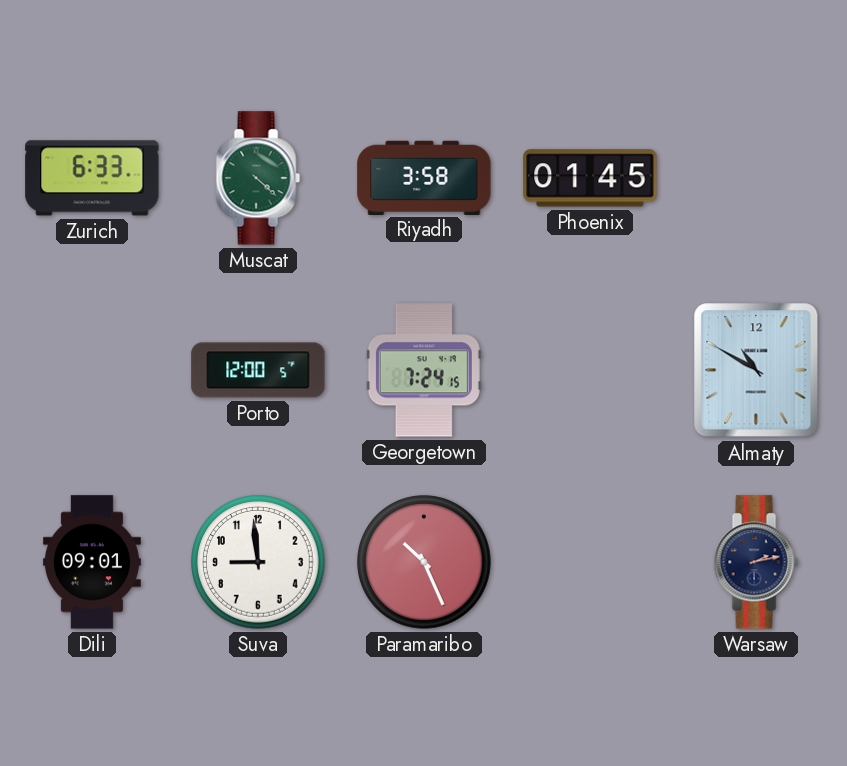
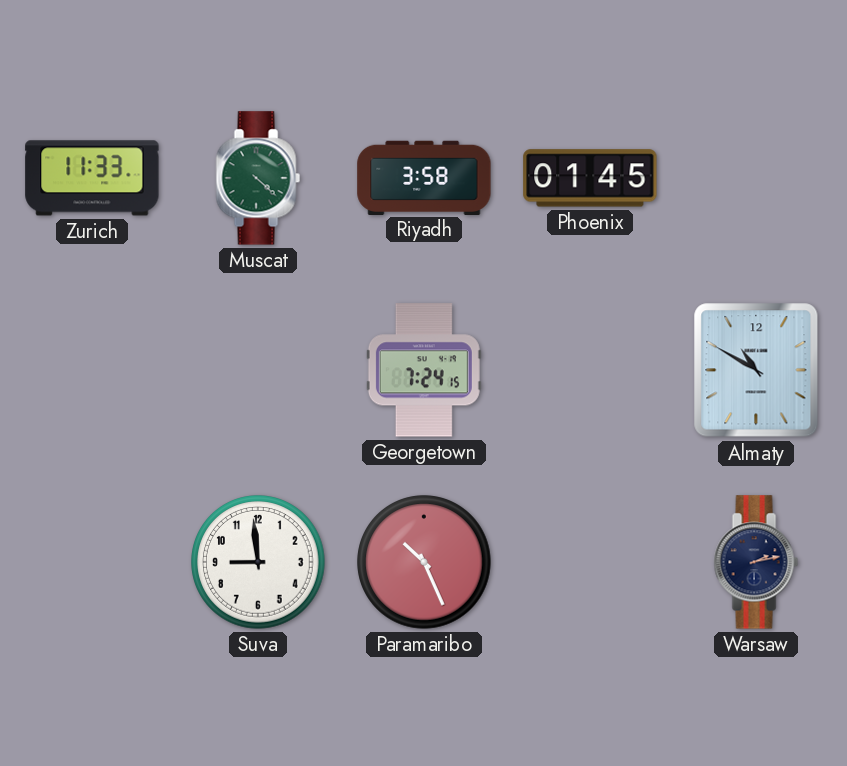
Zurich: 6:33 -> 11:33 (92, 178)
Porto: 12:00 -> none (258, 370)
Dili: 09:01 -> none (92, 562)
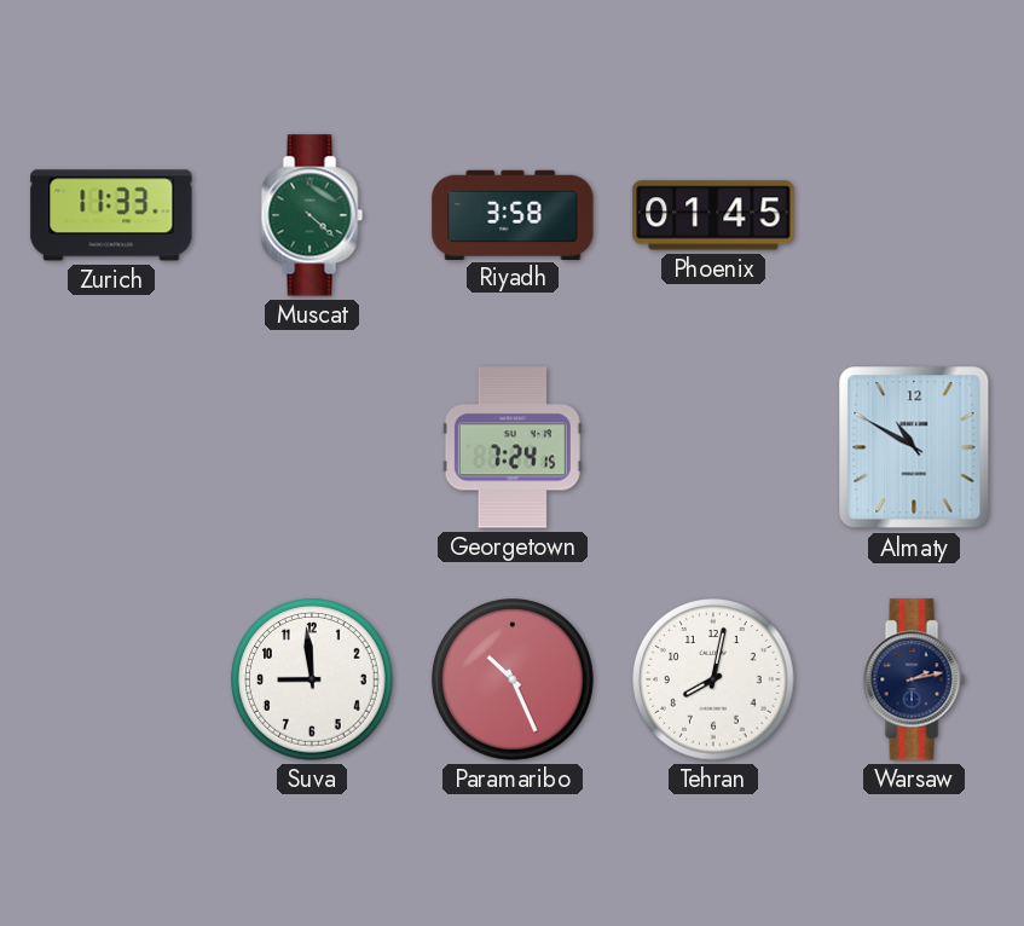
Tehran: none -> 8:02 (713, 679)
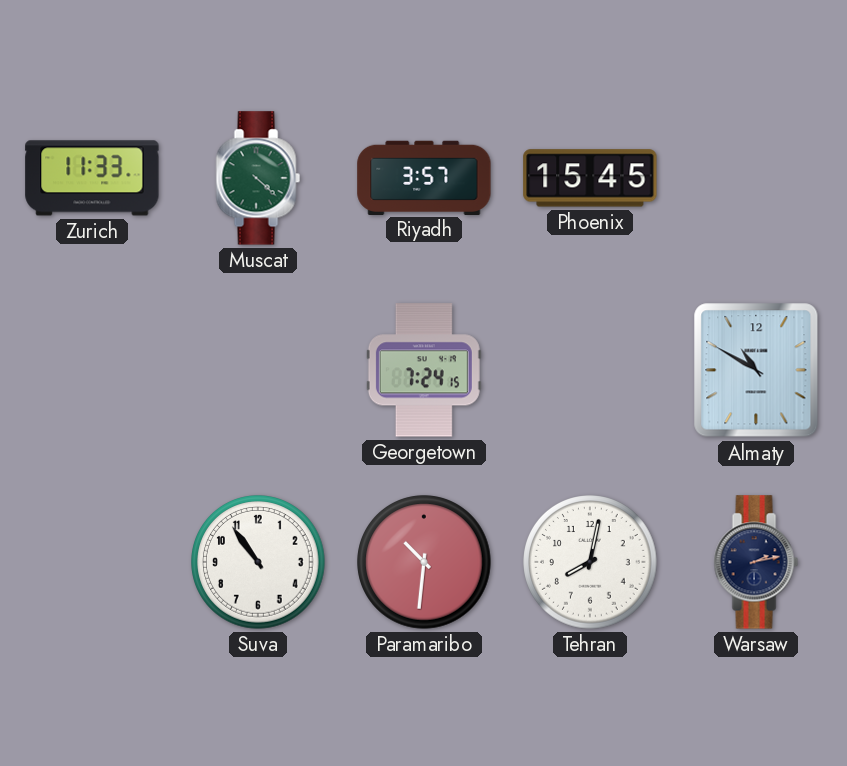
Riyadh: 3:58 -> 3:57 (424, 177)
Phoenix: 01:45 -> 15:45 (590, 178)
Suva: 8:59 -> 10:54 (258, 562)
Paramaribo: 10:26 -> 10:31 (424, 562)
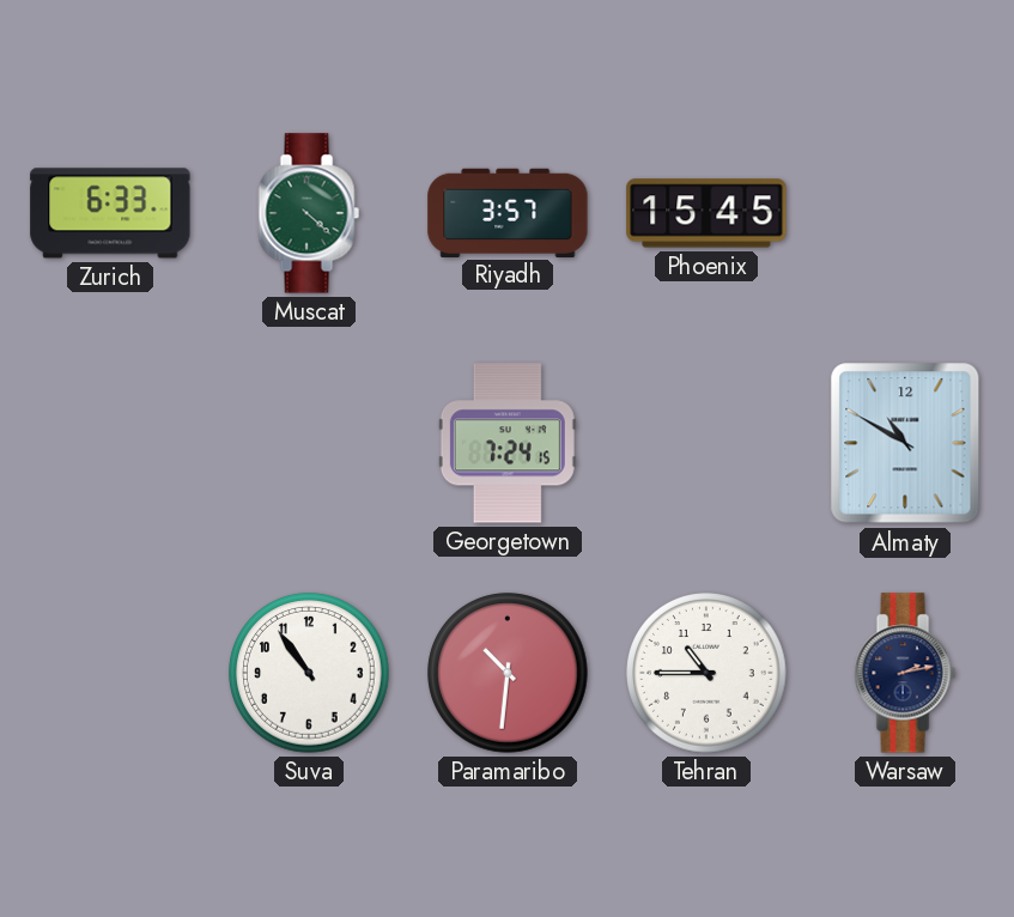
Zurich: 11:33 -> 6:33 (110, 213)
Tehran: 8:02 -> 10:45 (706, 673)
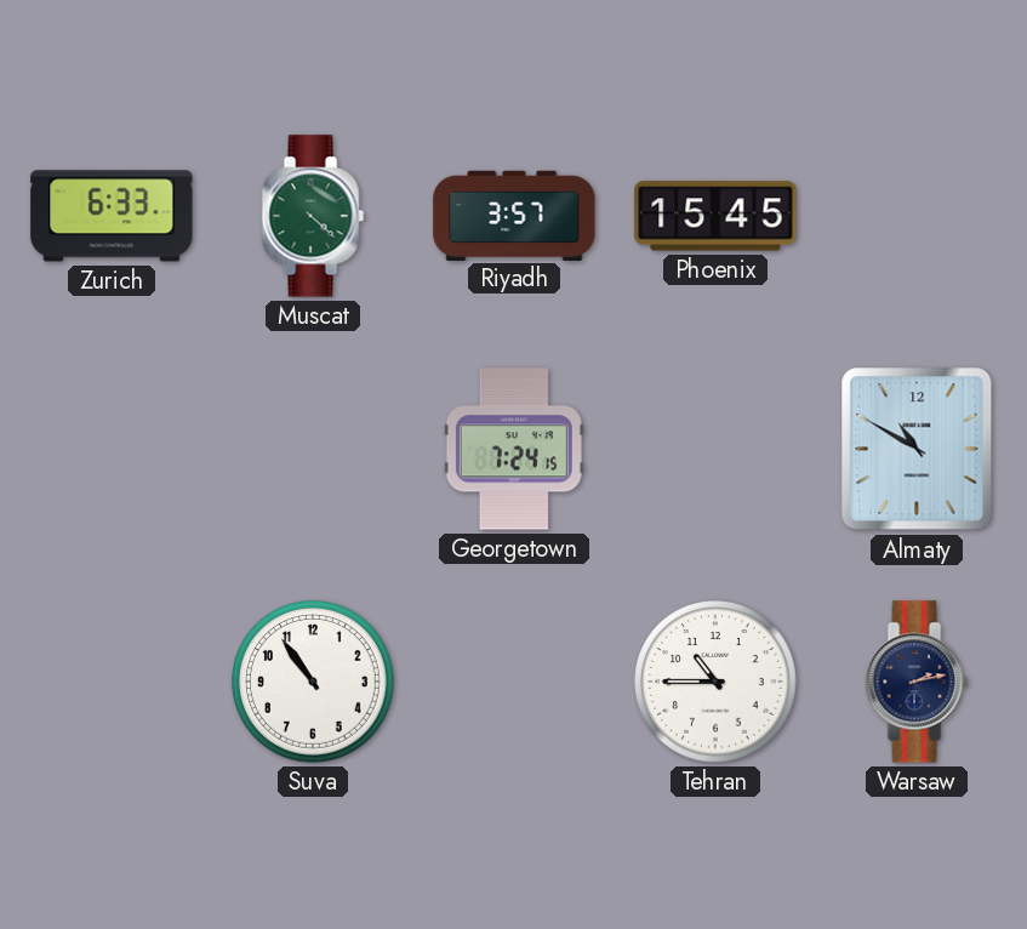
Paramaribo: 10:31 -> none (508, 673)
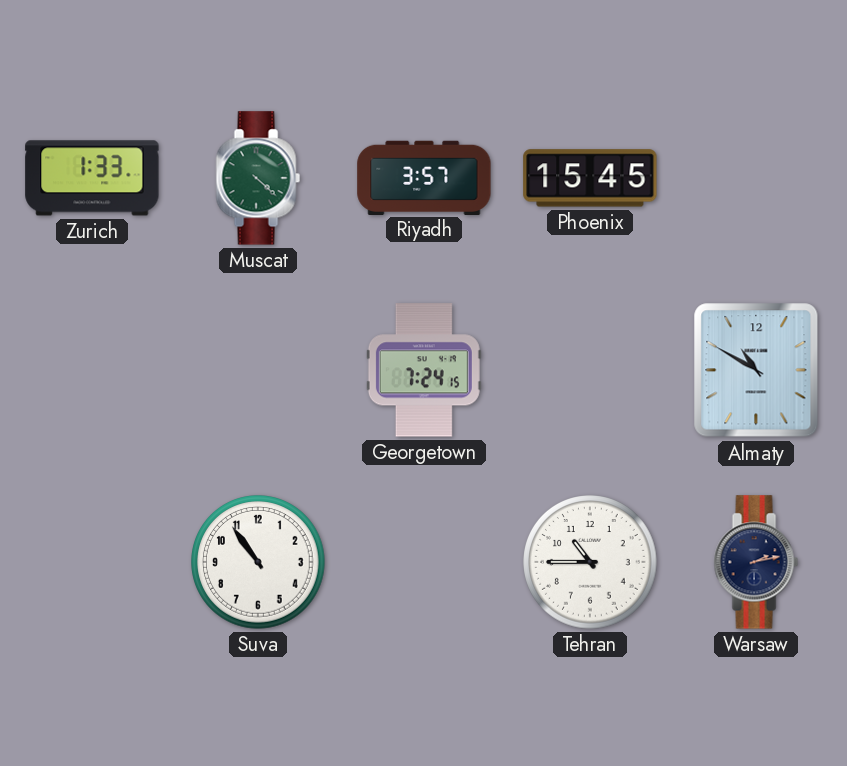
Zurich: 6:33 -> 1:33 (92, 178)
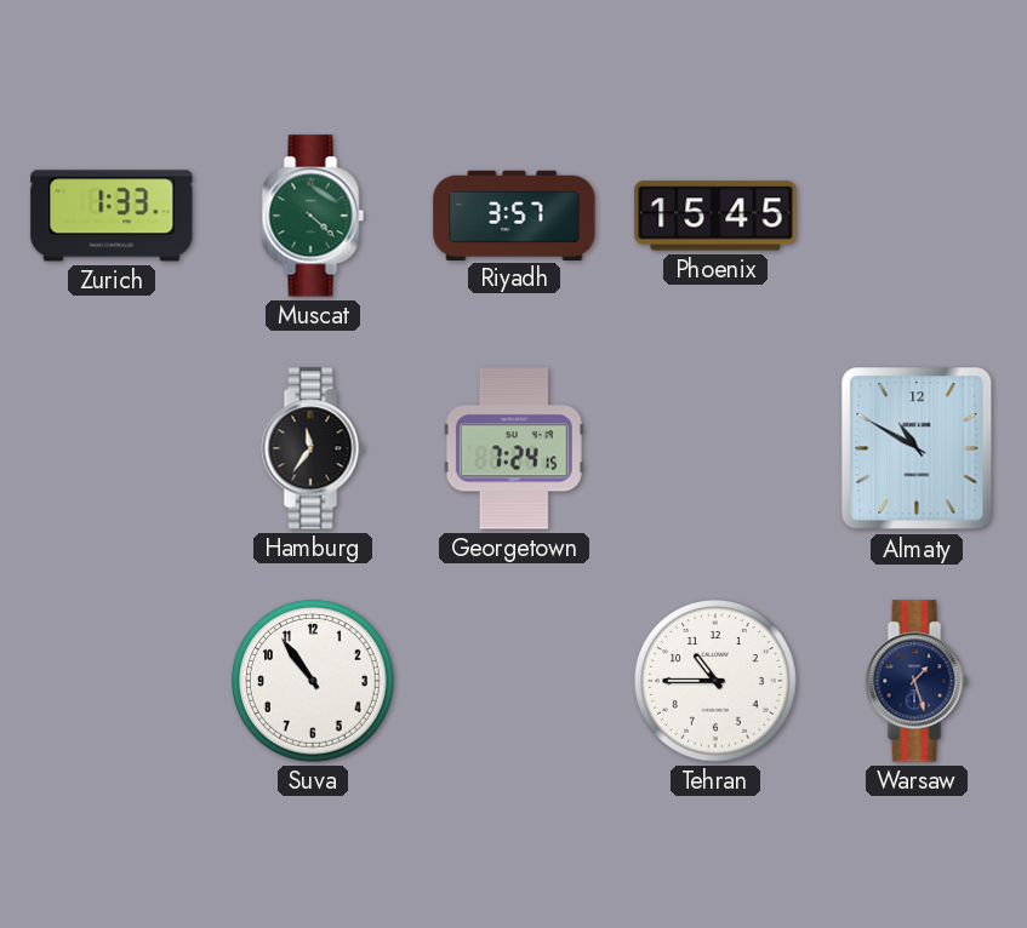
Hamburg: none -> 11:36 (313, 448)
Warsaw: 2:13 -> 1:27 (917, 681)
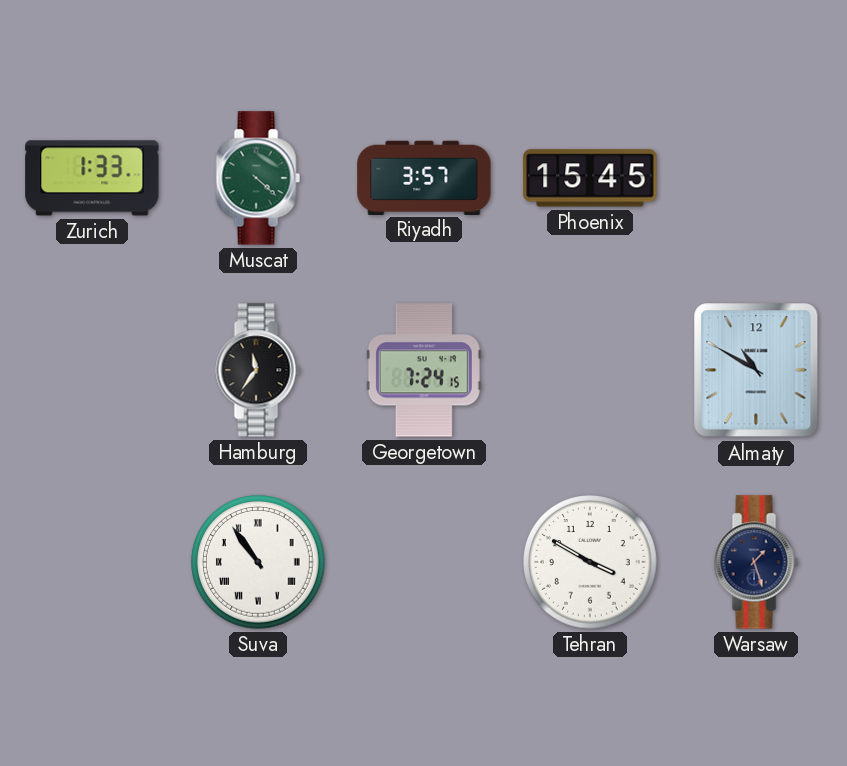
Suva numerals: Arabic -> Roman (258, 562)
Tehran: 10:45 -> 3:50 (590, 562)
